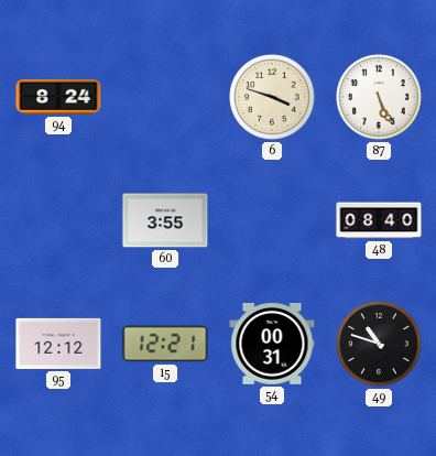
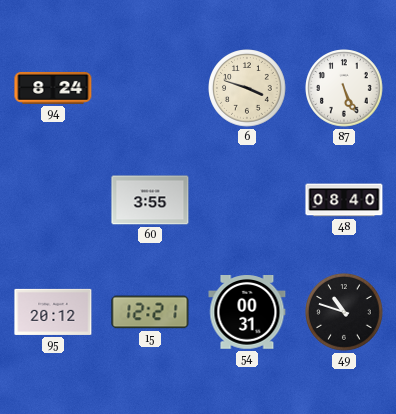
95: 12:12 -> 20:12 (53, 312)
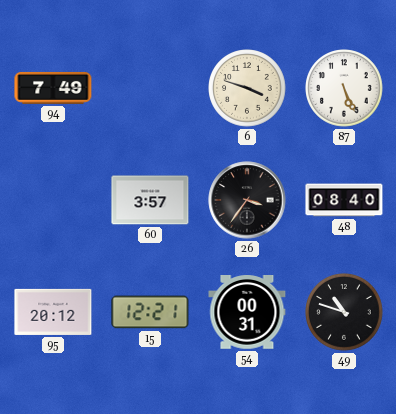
94: 8:24 -> 7:49 (53, 88)
60: 3:55 -> 3:57 (150, 200)
26: none -> 3:36 (247, 200)
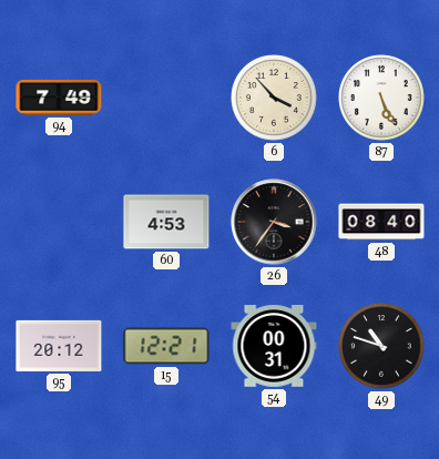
6: 3:48 -> 3:53 (274, 98)
60: 3:57 -> 4:53 (166, 222)
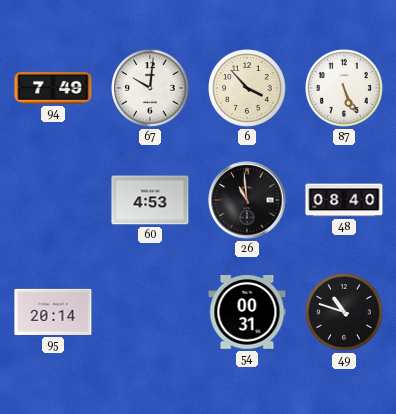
67: none -> 10:01 (150, 88)
26: 3:36 -> 10:59 (247, 200)
95: 20:12 -> 20:14 (53, 312)
15: 12:21 -> none (166, 346)
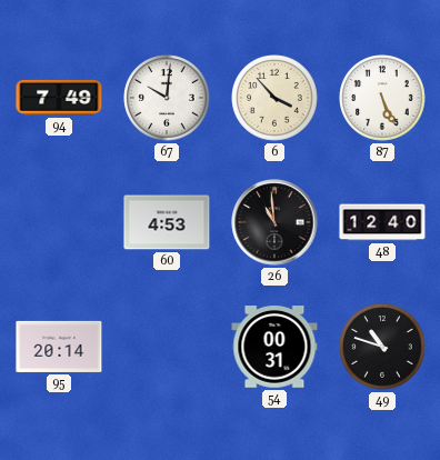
48: 08:40 -> 12:40 (382, 222)
